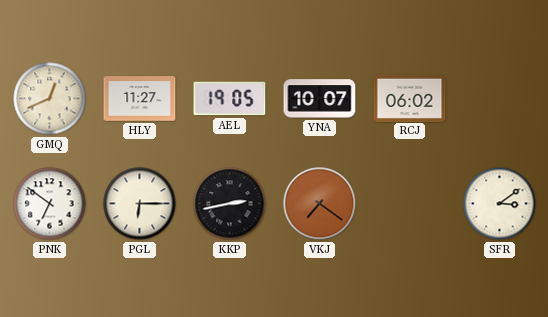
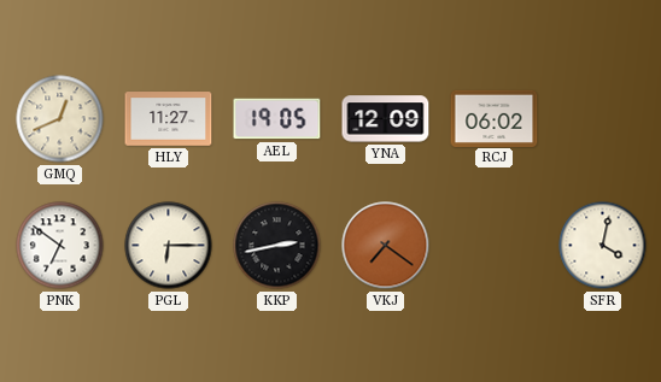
YNA: 10:07 -> 12:09 (386, 119)
SFR: 3:09 -> 4:02 (603, 246)
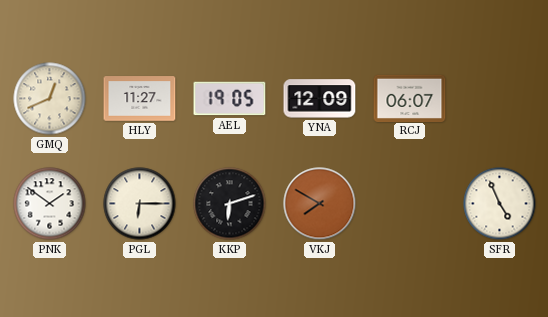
RCJ: 06:02 -> 06:07 (410, 98)
PNK: 6:51 -> 1:51 (50, 204)
KKP: 2:43 -> 6:12 (230, 204)
VKJ: 7:21 -> 7:50 (320, 204)
SFR: 4:02 -> 4:56 (500, 204)
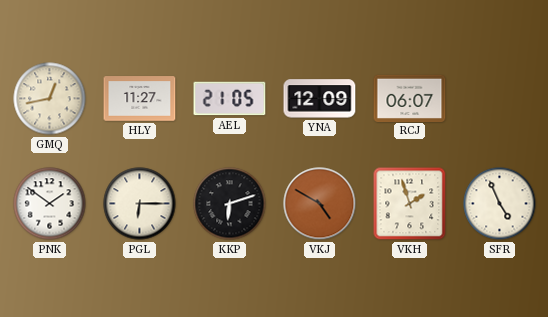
GMQ: 12:41 -> 12:43 (50, 99)
AEL: 19:05 -> 21:05 (230, 99)
VKJ: 7:50 -> 4:50 (320, 204)
VKH: none -> 1:57 (410, 204)
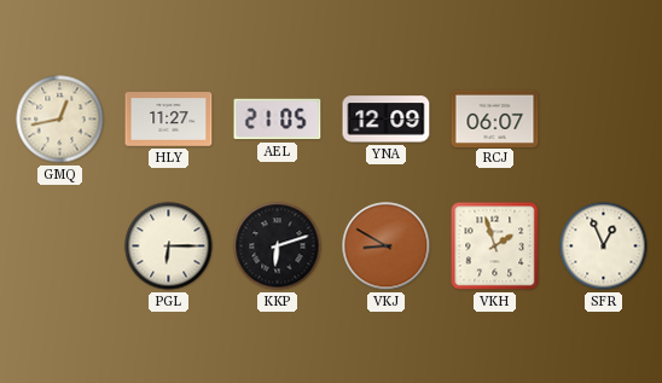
PNK: 1:51 -> none (50, 204)
VKJ: 4:50 -> 8:50 (387, 246)
SFR: 4:56 -> 12:56 (604, 246)
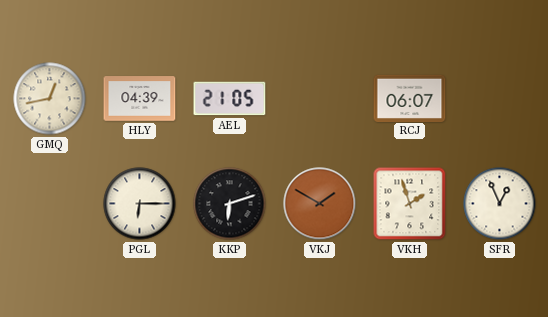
HLY: 11:27 -> 04:39 (140, 99)
YNA: 12:09 -> none (387, 120)
VKJ: 8:50 -> 1:50 (320, 204)
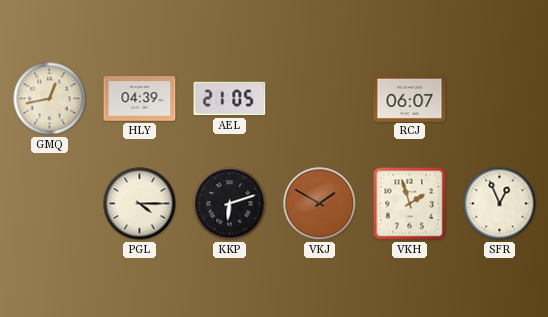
PGL: 6:15 -> 4:15 (140, 204)
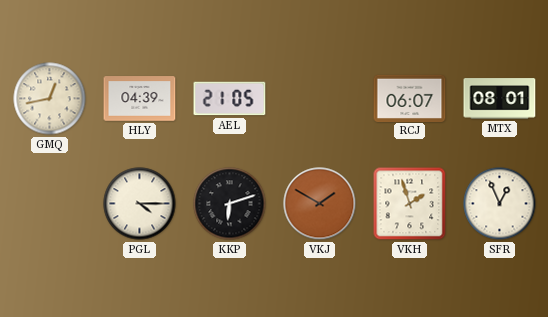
MTX: none -> 08:01 (500, 99)
